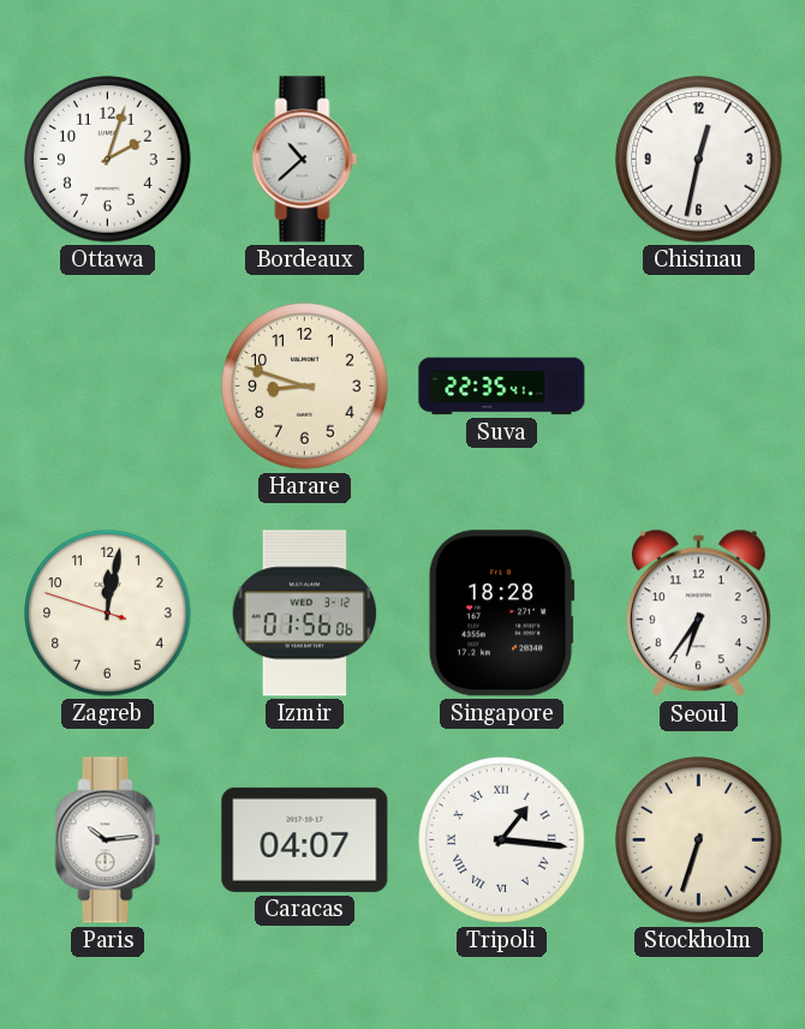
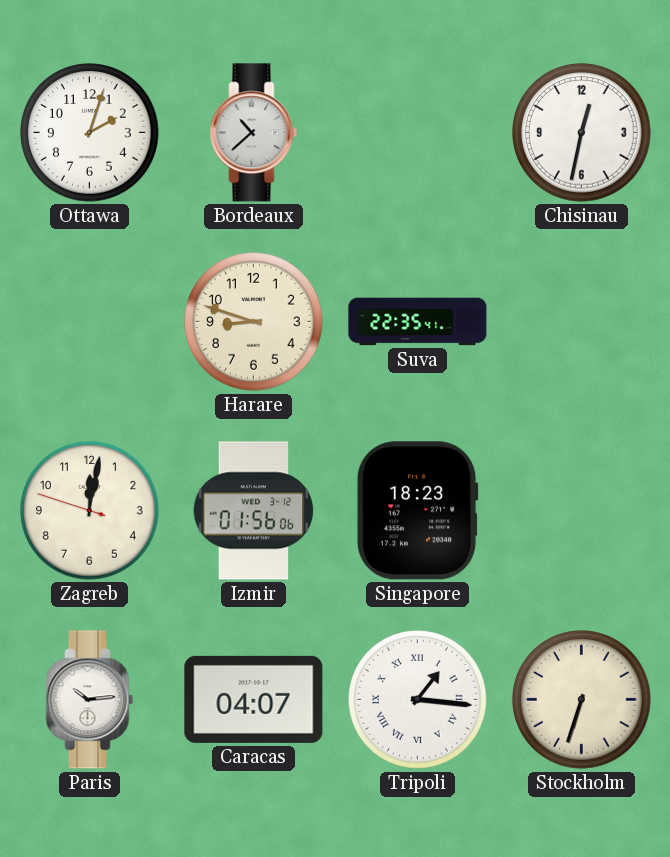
Singapore: 18:28 -> 18:23 (417, 511)
Seoul: 6:36 -> none (698, 614)
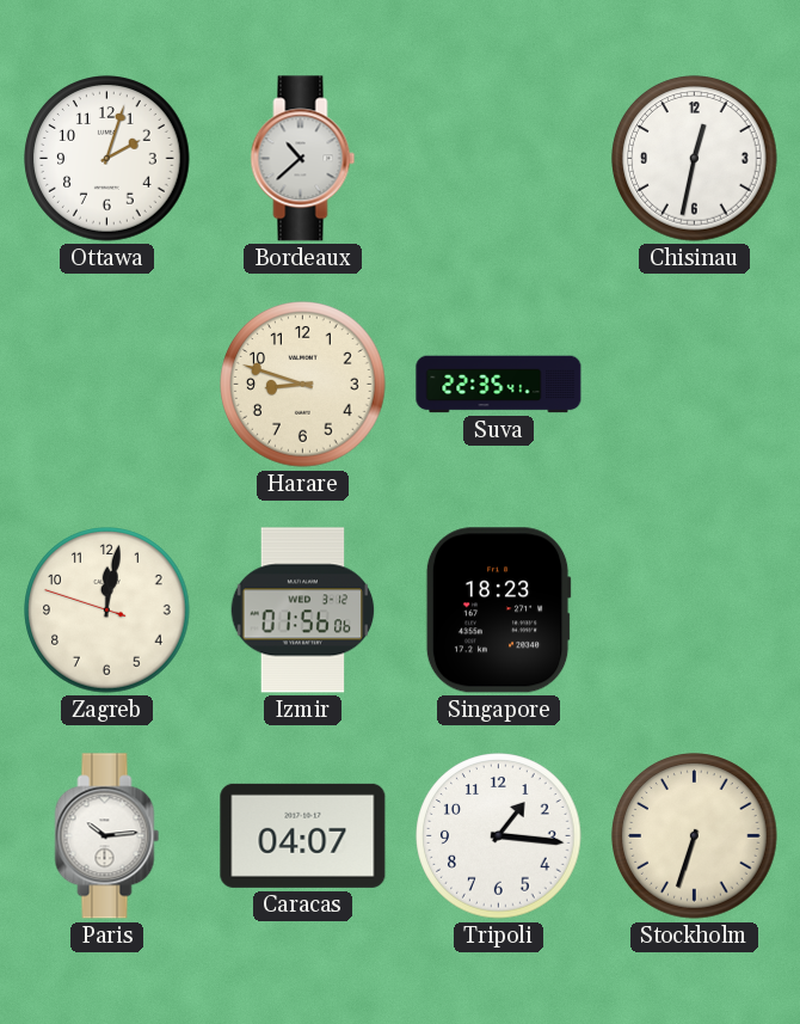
Tripoli numerals: Roman -> Arabic (499, 836)
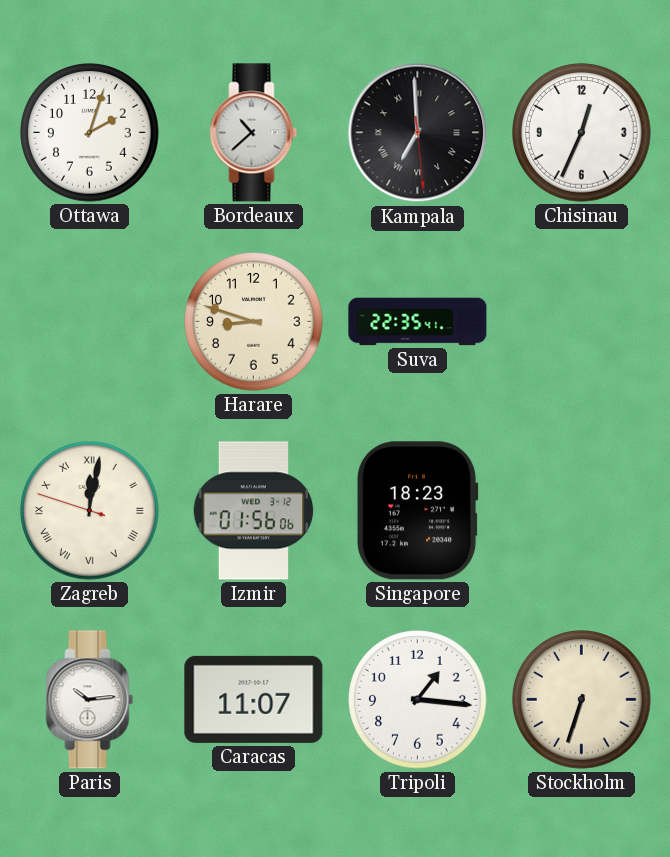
Kampala: none -> 6:59 (418, 133)
Chisinau: 12:32 -> 12:34 (582, 133)
Zagreb numerals: Arabic -> Roman (90, 511)
Caracas: 04:07 -> 11:07 (254, 699)
